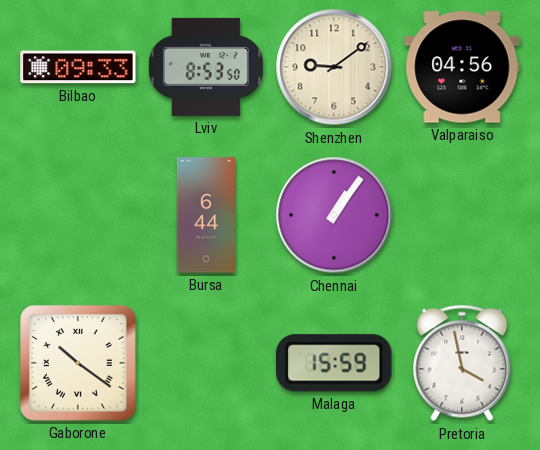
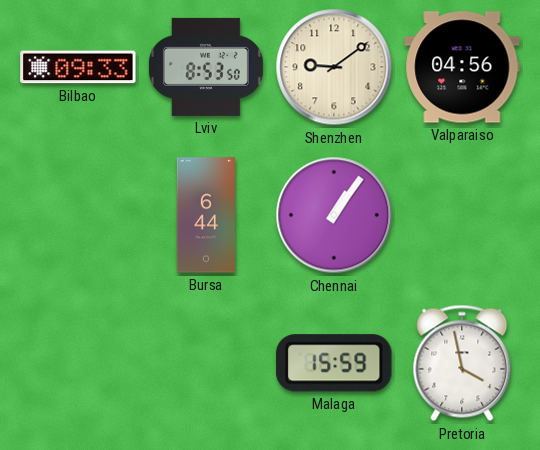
Gaborone: 10:21 -> none (78, 363)
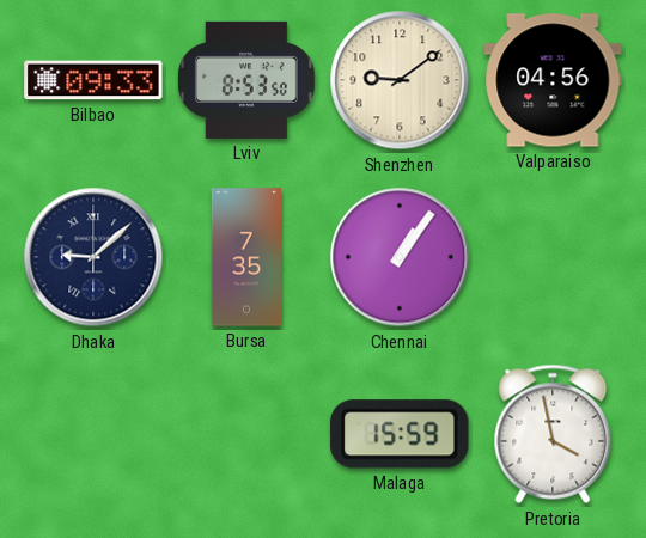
Dhaka: none -> 9:08 (93, 257)
Bursa: 6:44 -> 7:35 (245, 257)
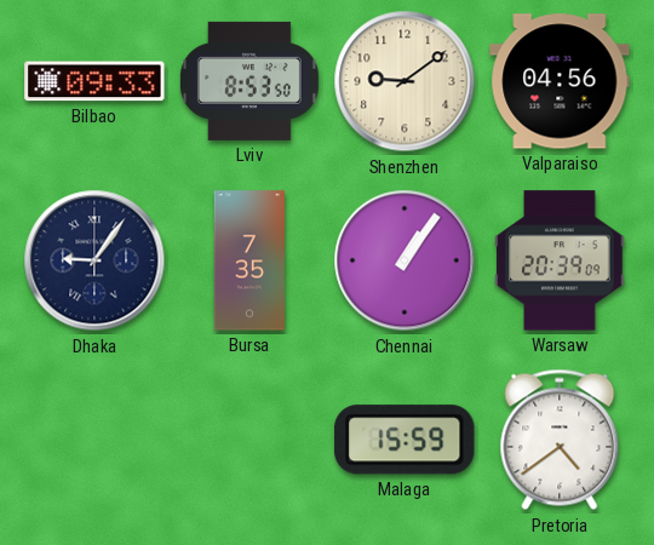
Dhaka: 9:08 -> 9:06 (94, 260)
Warsaw: none -> 20:39 (560, 260)
Pretoria: 3:58 -> 4:39 (560, 440)
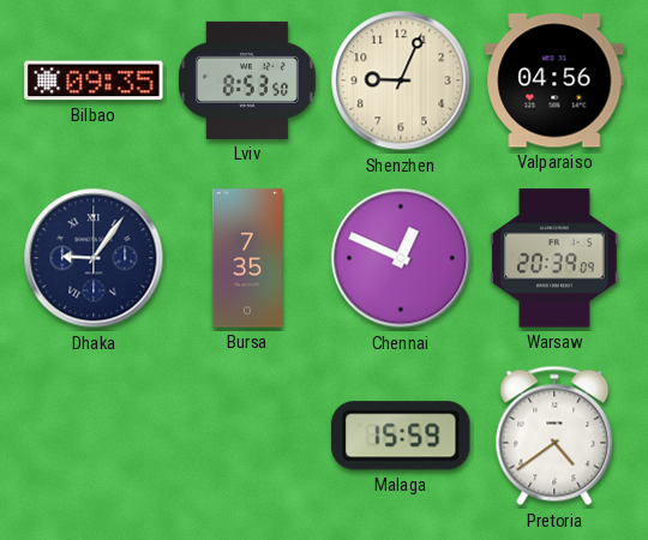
Bilbao: 09:33 -> 09:35 (94, 80)
Shenzhen: 9:09 -> 9:04 (401, 80)
Chennai: 1:06 -> 12:49 (401, 258)
